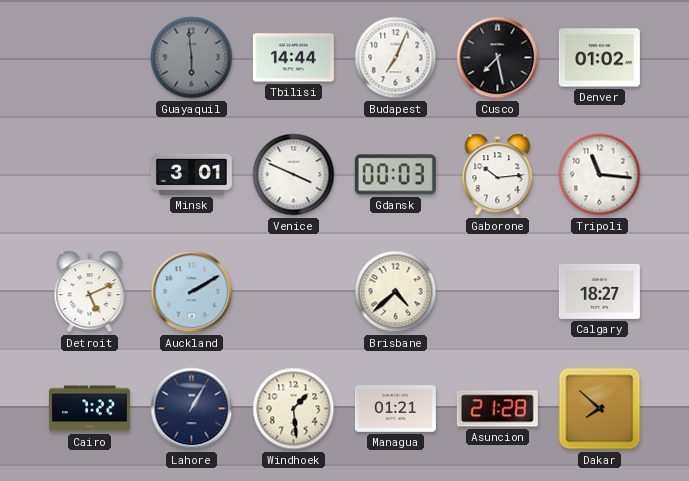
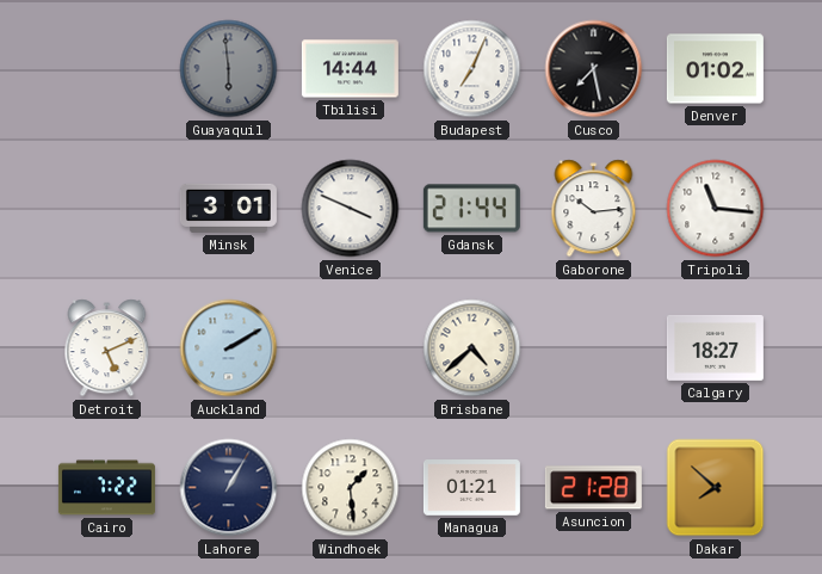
Gdansk: 00:03 -> 21:44 (471, 209)
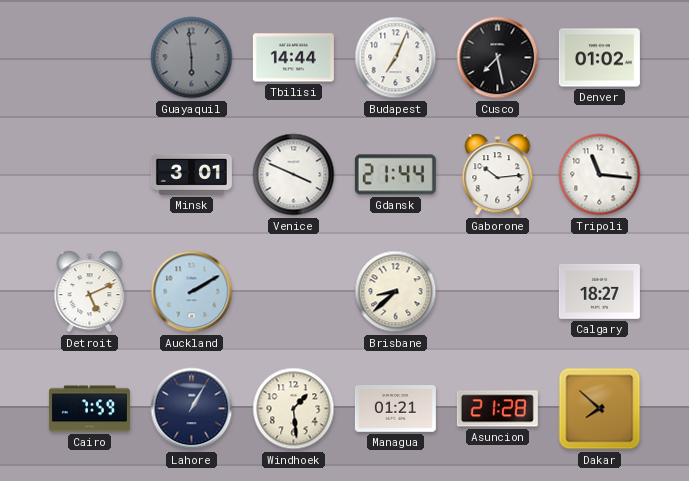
Brisbane: 4:38 -> 8:38 (396, 292)
Cairo: 7:22 -> 7:59 (89, 409)
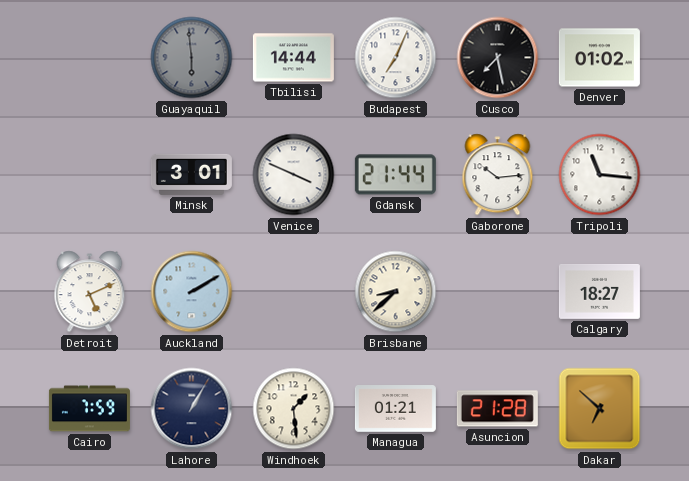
Dakar: 7:52 -> 6:52 (600, 409)
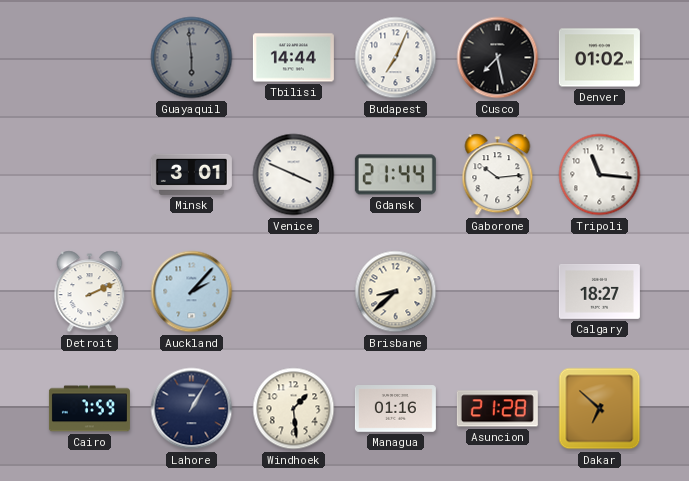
Detroit: 5:11 -> 2:11 (90, 292)
Auckland: 2:10 -> 2:07 (192, 292)
Managua: 01:21 -> 01:16 (395, 409)
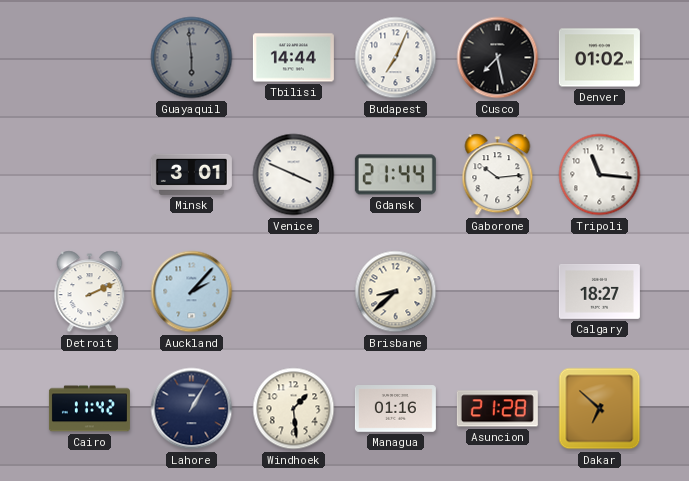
Cairo: 7:59 -> 11:42 (89, 409)
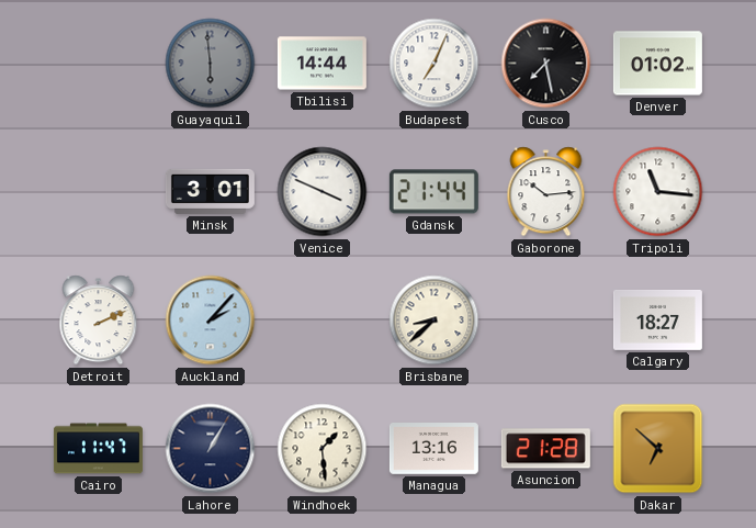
Cairo: 11:42 -> 11:47 (98, 449)
Managua: 01:16 -> 13:16 (433, 449)
